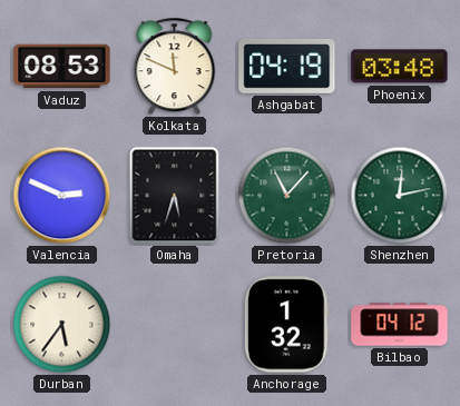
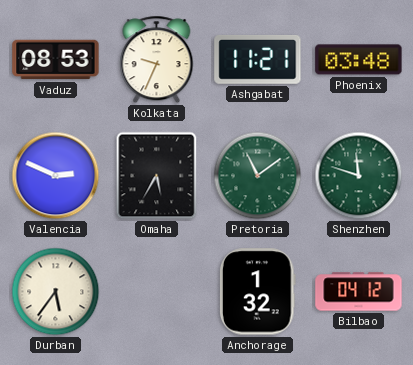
Kolkata: 11:49 -> 9:34 (157, 60)
Ashgabat: 04:19 -> 11:21 (258, 59)
Omaha: 5:33 -> 5:35 (157, 176)
Pretoria: 11:07 -> 11:09 (258, 176)
Shenzhen: 12:13 -> 11:48 (359, 176)
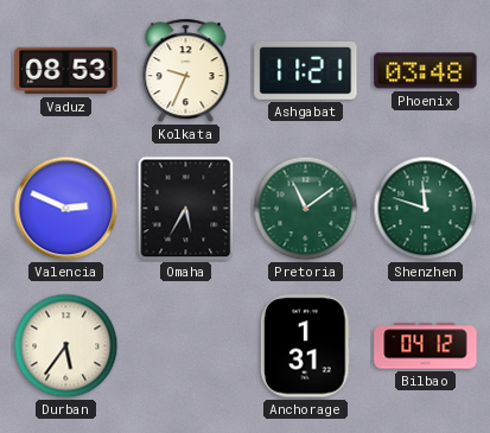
Anchorage: 1:32 -> 1:31 (305, 346)
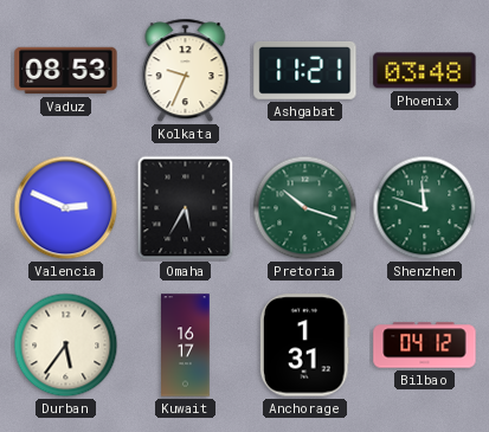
Pretoria: 11:09 -> 10:18 (305, 208)
Kuwait: none -> 16:17 (186, 346)
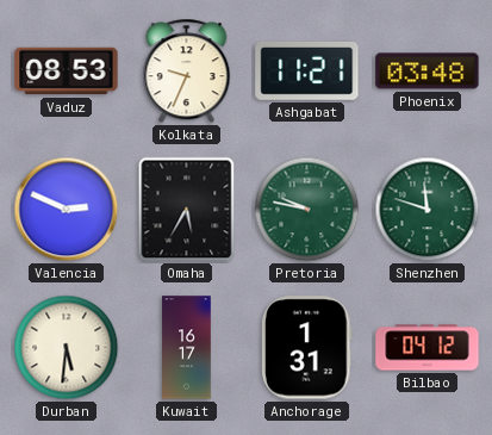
Pretoria: 10:18 -> 9:47 (307, 210)
Durban: 5:36 -> 5:31 (67, 348)
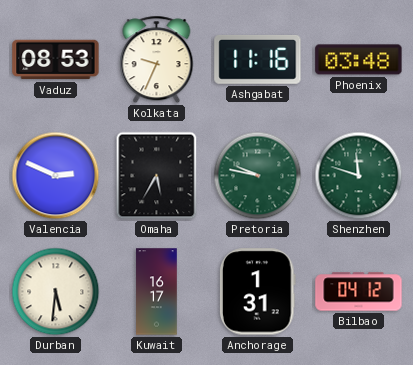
Ashgabat: 11:21 -> 11:16 (258, 59)
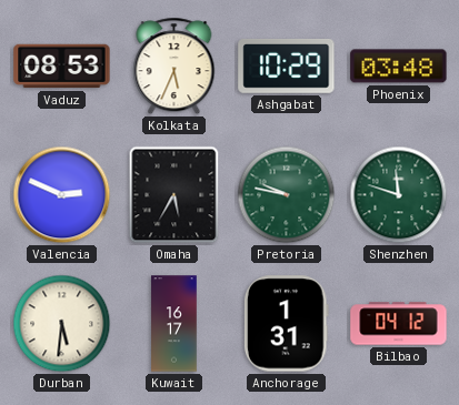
Kolkata: 9:34 -> 5:34 (174, 67)
Ashgabat: 11:16 -> 10:29 (287, 65)
